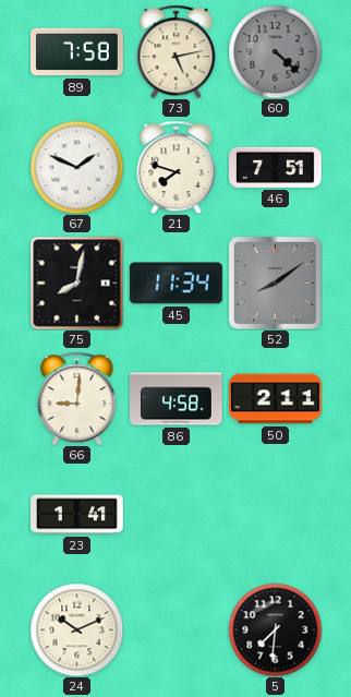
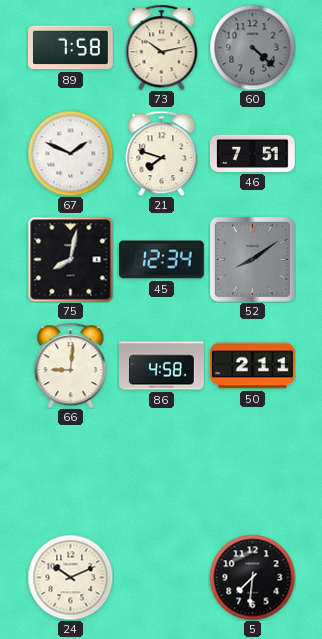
73: 5:13 -> 10:13 (162, 47)
45: 11:34 -> 12:34 (161, 260)
23: 1:41 -> none (77, 515)
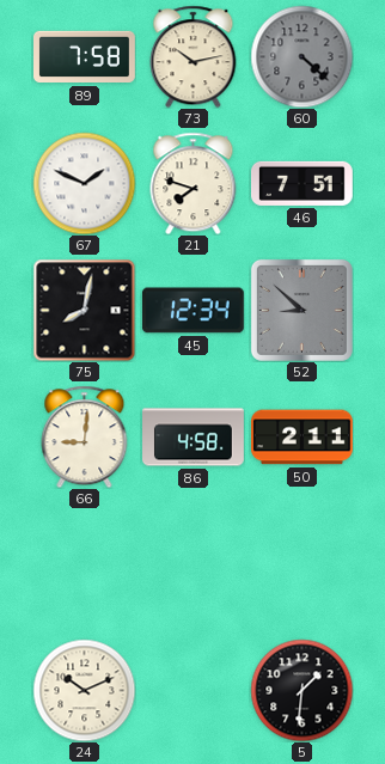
52: 8:09 -> 8:52 (301, 310)
5: 7:31 -> 1:31 (301, 690)
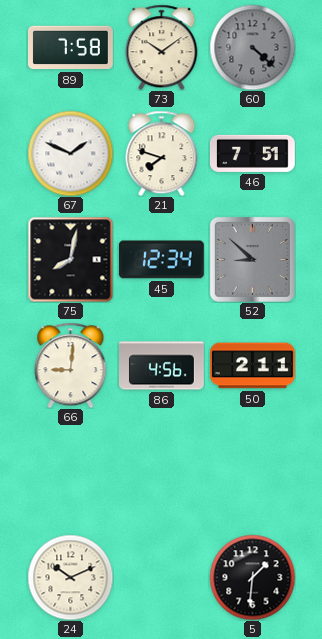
73: 10:13 -> 10:09 (162, 47)
86: 4:58 -> 4:56 (162, 366)
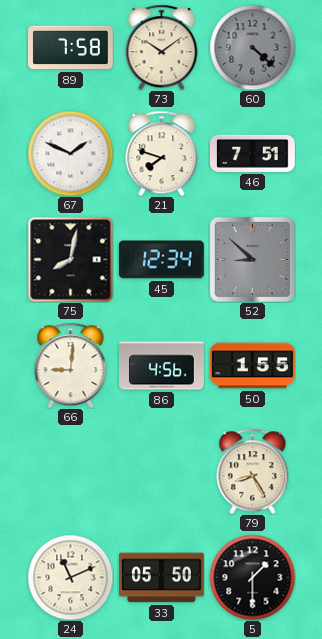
50: 2:11 -> 1:55 (253, 366)
79: none -> 8:25 (253, 471)
24: 10:11 -> 11:11 (70, 577)
33: none -> 05:50 (162, 578)
5: 1:31 -> 1:30 (252, 577)
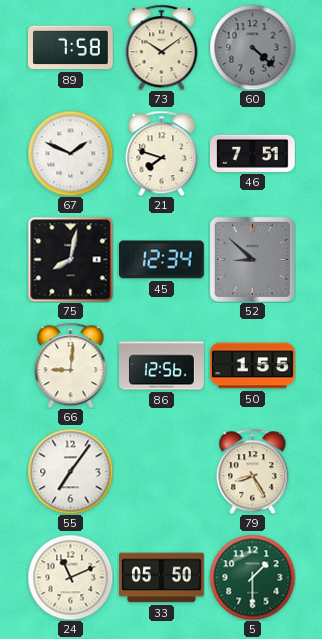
86: 4:56 -> 12:56 (162, 366)
55: none -> 7:06 (70, 471)
5 dial: black -> green (252, 577)
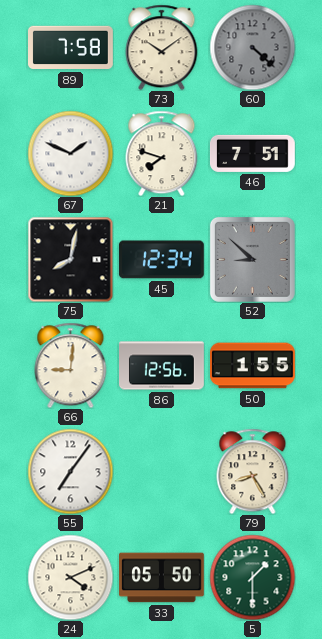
24: 11:11 -> 4:11 (70, 577)
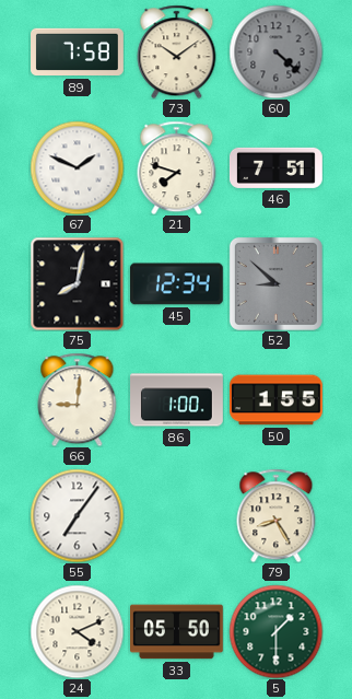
86: 12:56 -> 1:00 (177, 400)
